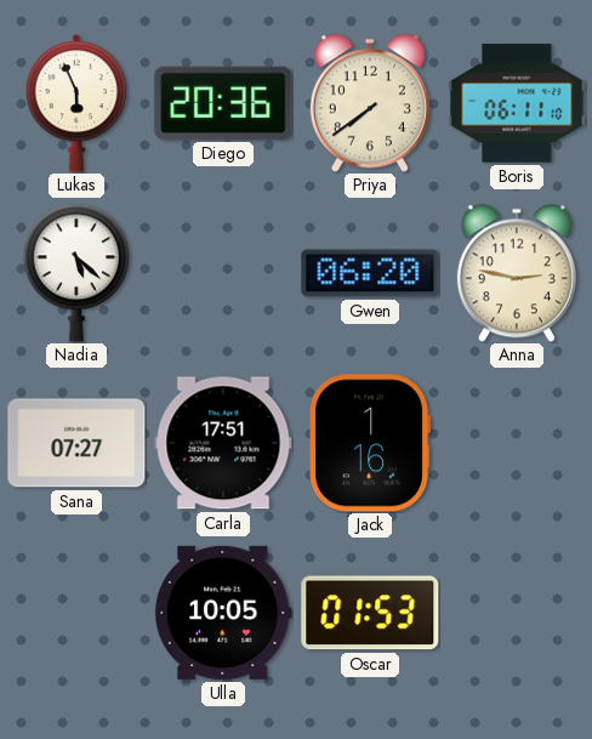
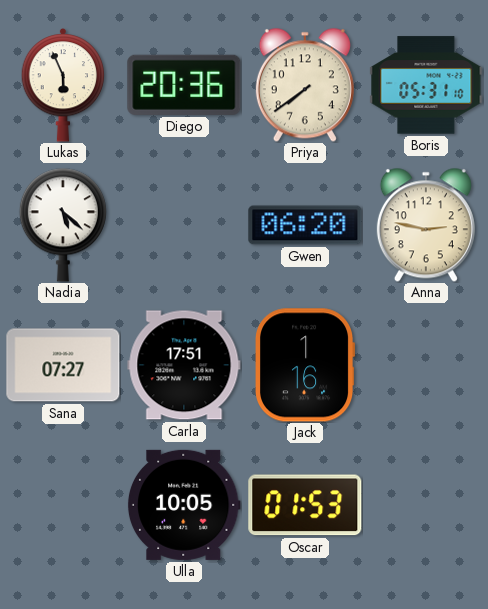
Boris: 06:11 -> 05:31 (426, 85)
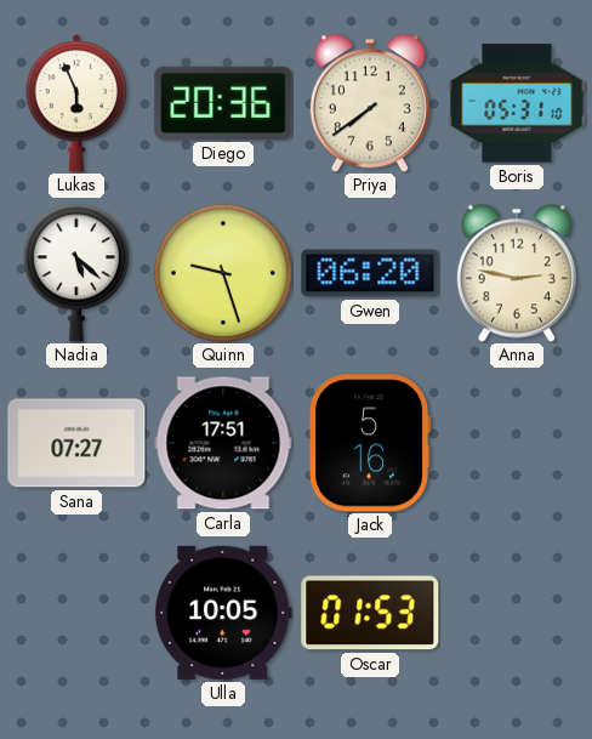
Quinn: none -> 9:27 (223, 273)
Jack: 1:16 -> 5:16 (371, 443)
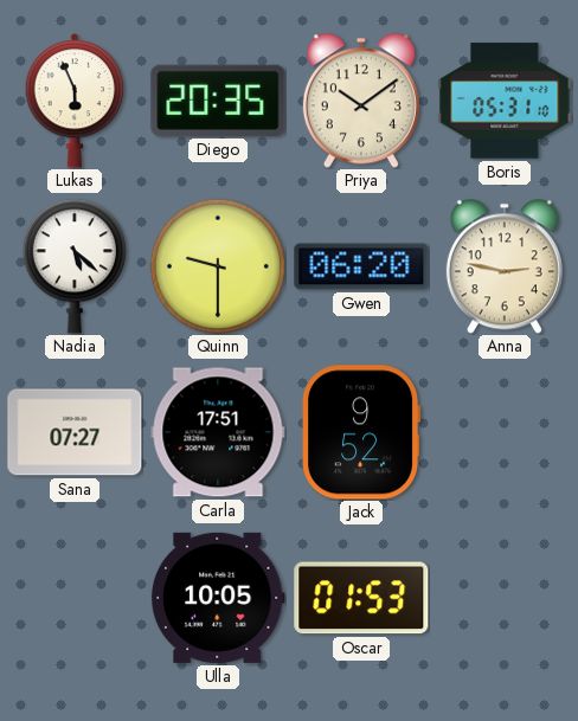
Diego: 20:36 -> 20:35 (218, 101)
Priya: 7:39 -> 10:09 (361, 101)
Quinn: 9:27 -> 9:30 (218, 266)
Jack: 5:16 -> 9:52 (362, 432)
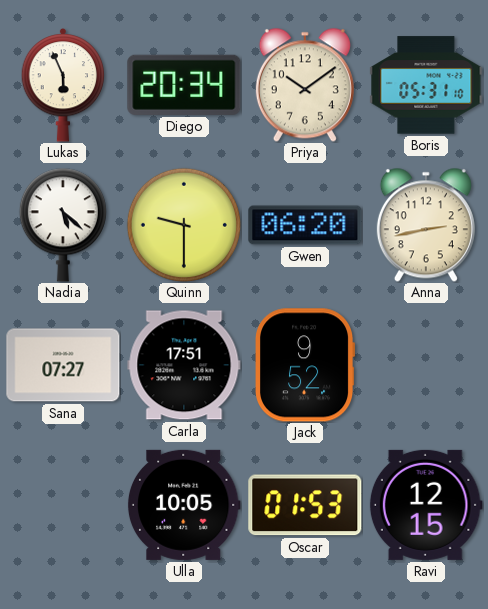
Diego: 20:35 -> 20:34 (184, 85)
Anna: 2:47 -> 2:43 (426, 225)
Ravi: none -> 12:15 (426, 505)
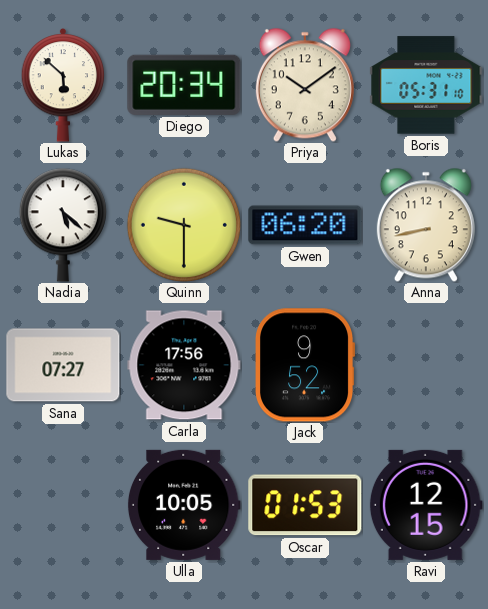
Lukas: 5:56 -> 5:52 (63, 86)
Anna: 2:43 -> 8:43 (426, 225)
Carla: 17:51 -> 17:56 (184, 365)
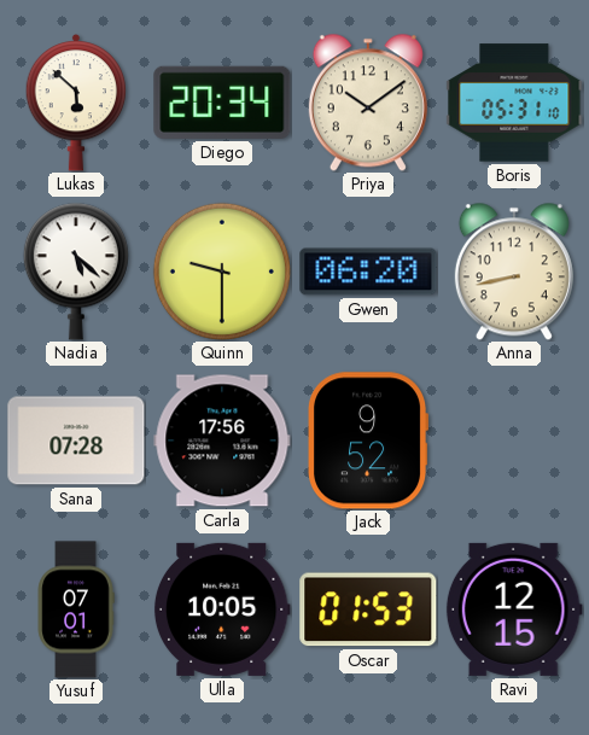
Sana: 07:27 -> 07:28 (76, 441)
Yusuf: none -> 07:01 (76, 609)
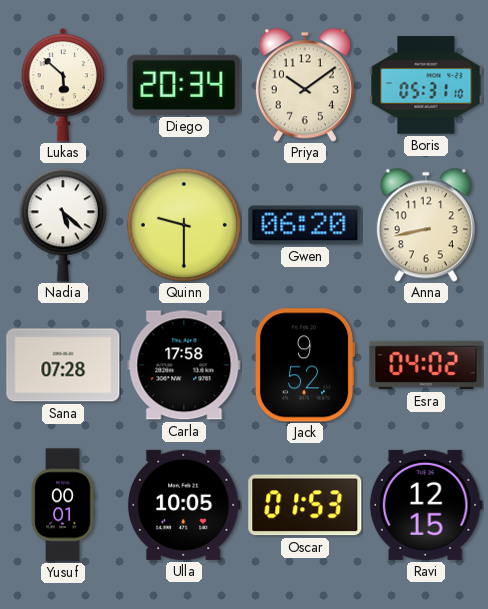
Carla: 17:56 -> 17:58 (184, 365)
Esra: none -> 04:02 (426, 365)
Yusuf: 07:01 -> 00:01 (63, 505)
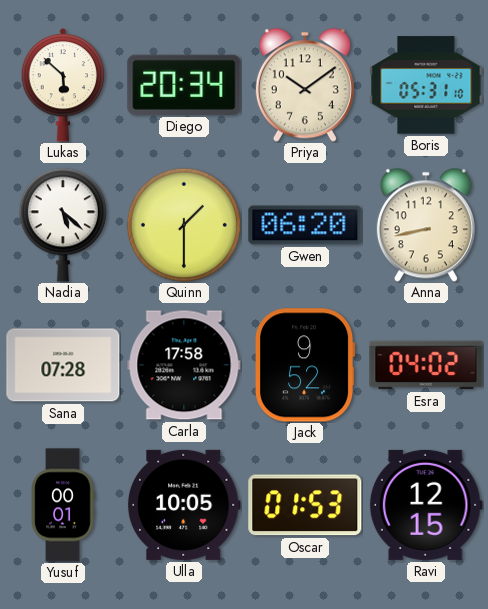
Quinn: 9:30 -> 1:30 (184, 225)
